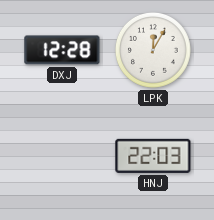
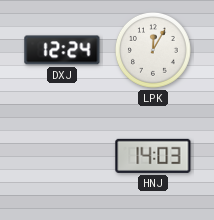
DXJ: 12:28 -> 12:24 (62, 50)
HNJ: 22:03 -> 14:03 (153, 156)
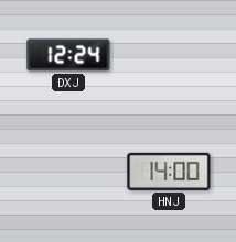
LPK: 12:05 -> none (153, 50)
HNJ: 14:03 -> 14:00 (169, 172)
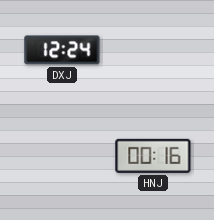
HNJ: 14:00 -> 00:16 (153, 156)
